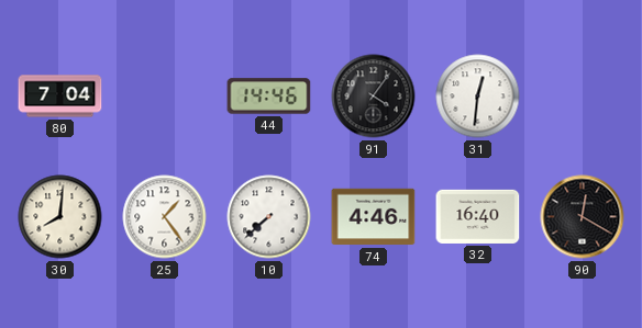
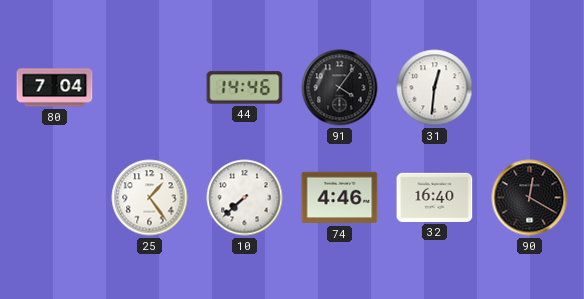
30: 8:01 -> none (60, 217)
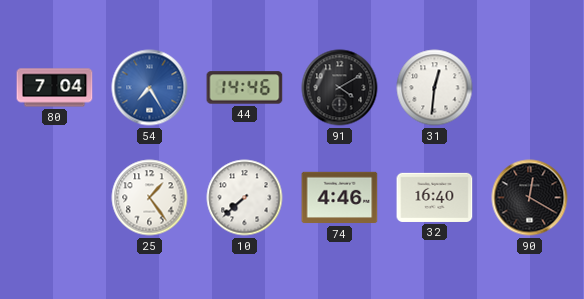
54: none -> 7:25 (150, 88)
91: 4:06 -> 4:10 (340, 88)
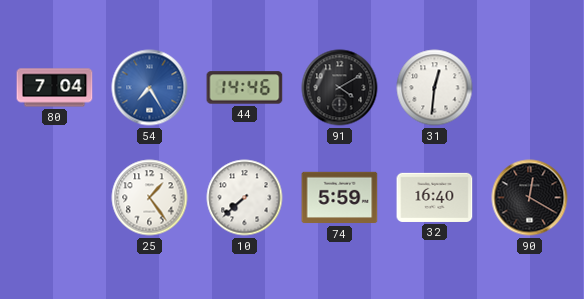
74: 4:46 -> 5:59 (340, 198)
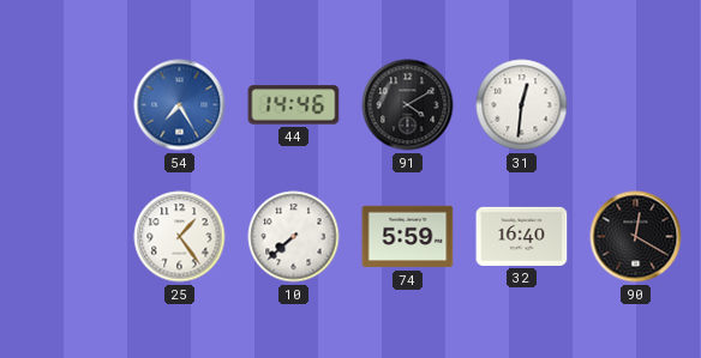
80: 7:04 -> none (55, 88)
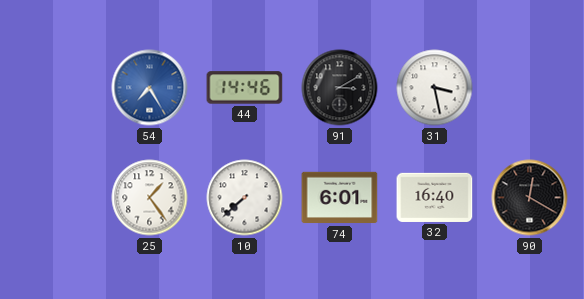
91: 4:10 -> 3:10 (340, 88)
31: 12:31 -> 3:28 (435, 88)
74: 5:59 -> 6:01 (340, 198)
